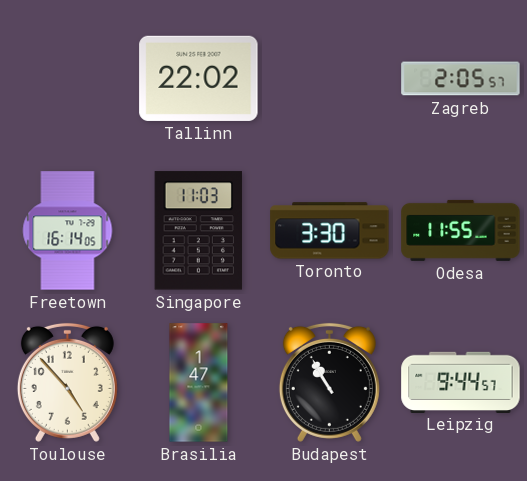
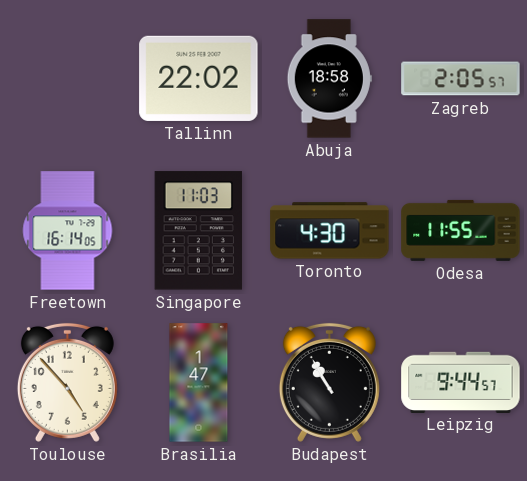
Abuja: none -> 18:58 (329, 79)
Toronto: 3:30 -> 4:30 (330, 231)
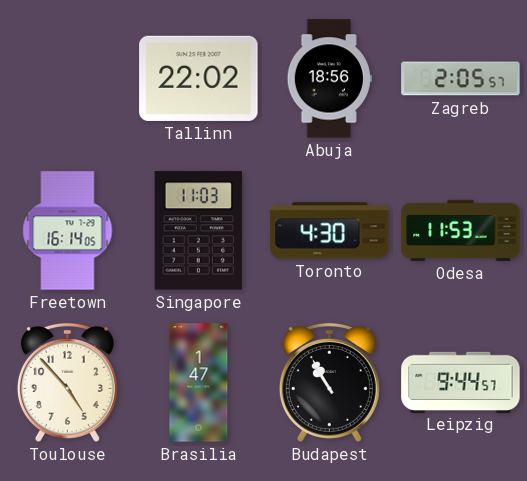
Abuja: 18:58 -> 18:56 (329, 79)
Odesa: 11:55 -> 11:53 (461, 230)
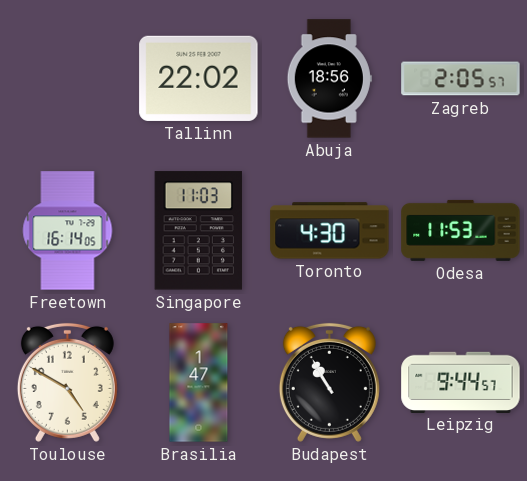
Toulouse: 4:53 -> 4:50 (67, 382)
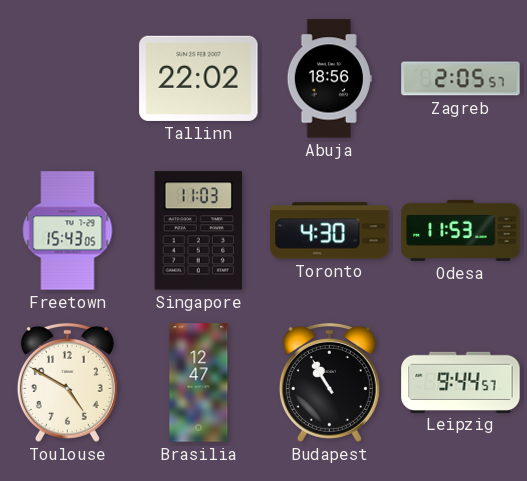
Freetown: 16:14 -> 15:43 (68, 231)
Brasilia: 1:47 -> 12:47 (199, 383)
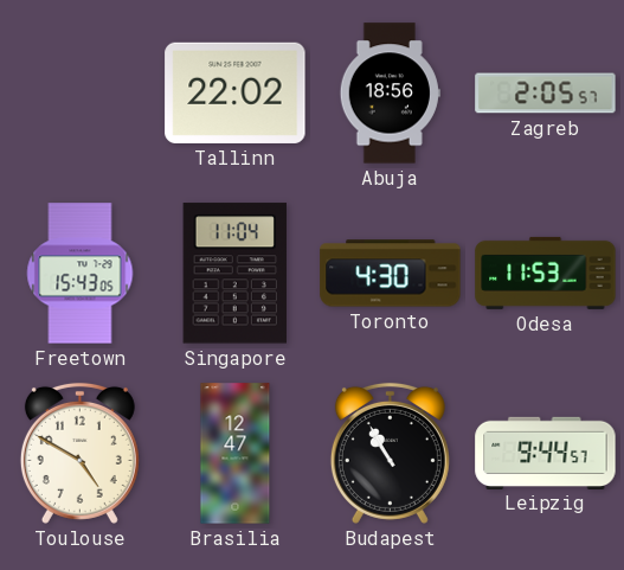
Singapore: 11:03 -> 11:04 (234, 274)
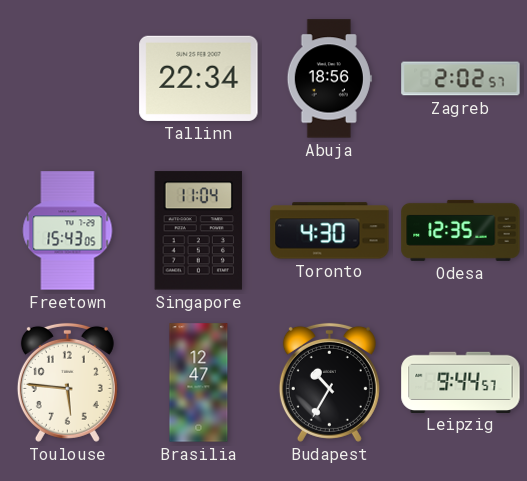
Tallinn: 22:02 -> 22:34 (199, 78)
Zagreb: 2:05 -> 2:02 (461, 79)
Odesa: 11:53 -> 12:35 (461, 230)
Toulouse: 4:50 -> 5:46 (67, 382)
Budapest: 10:55 -> 10:35 (329, 382)
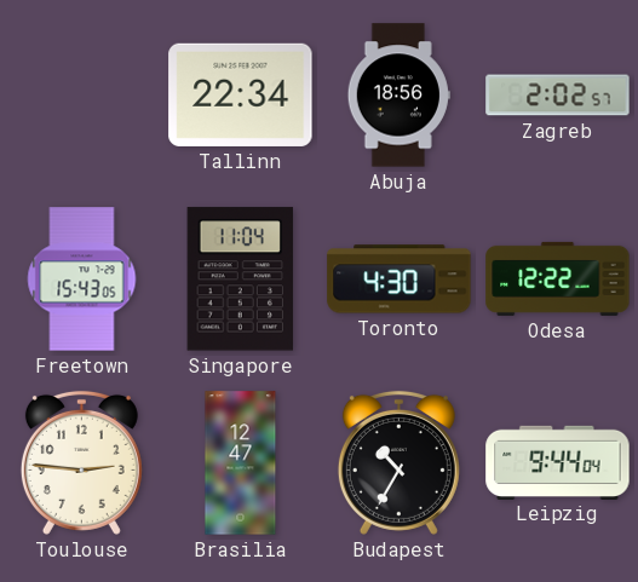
Odesa: 12:35 -> 12:22 (558, 278)
Toulouse: 5:46 -> 2:46 (81, 462)
Leipzig: 9:44:57 -> 9:44:04 (558, 462)
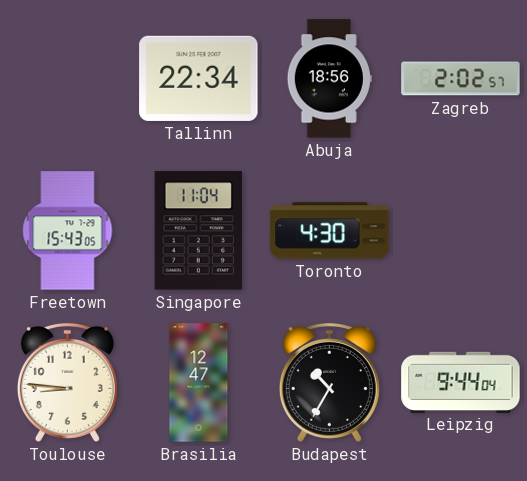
Odesa: 12:22 -> none (558, 278)
Toulouse: 2:46 -> 8:46 (67, 382)
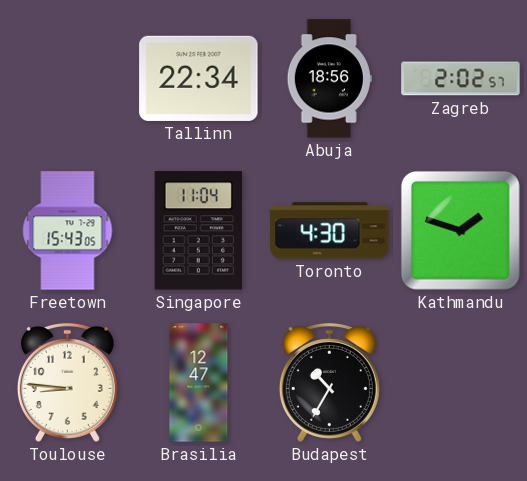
Kathmandu: none -> 1:48 (460, 230)
Leipzig: 9:44 -> none (461, 382)
